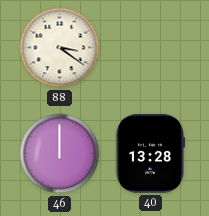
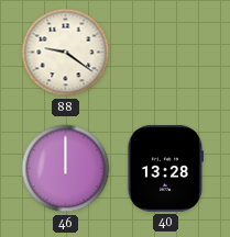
88: 3:21 -> 9:21 (66, 53)
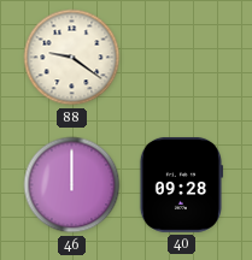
40: 13:28 -> 09:28 (180, 184)
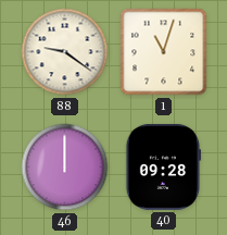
1: none -> 11:03 (164, 52)
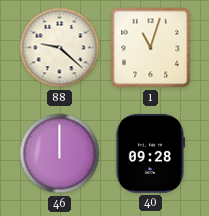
88: 9:21 -> 9:22 (60, 48)
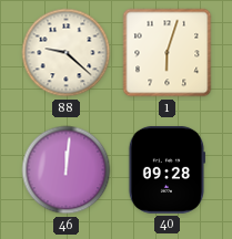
1: 11:03 -> 6:03 (168, 53)
46: 12:00 -> 12:01 (67, 170)
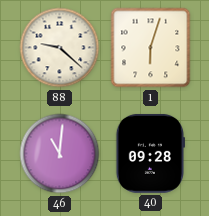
46: 12:01 -> 11:01 (60, 154)
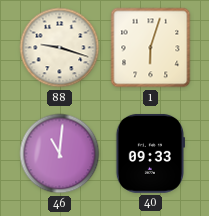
88: 9:22 -> 9:18 (60, 48)
40: 09:28 -> 09:33 (149, 153)
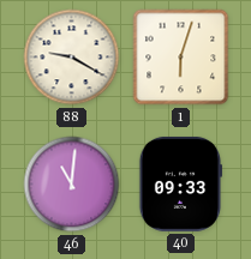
88: 9:18 -> 9:20 (72, 58)
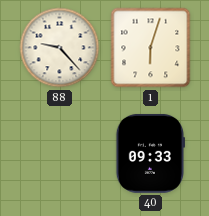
88: 9:20 -> 9:23 (60, 48)
46: 11:01 -> none (72, 185)
